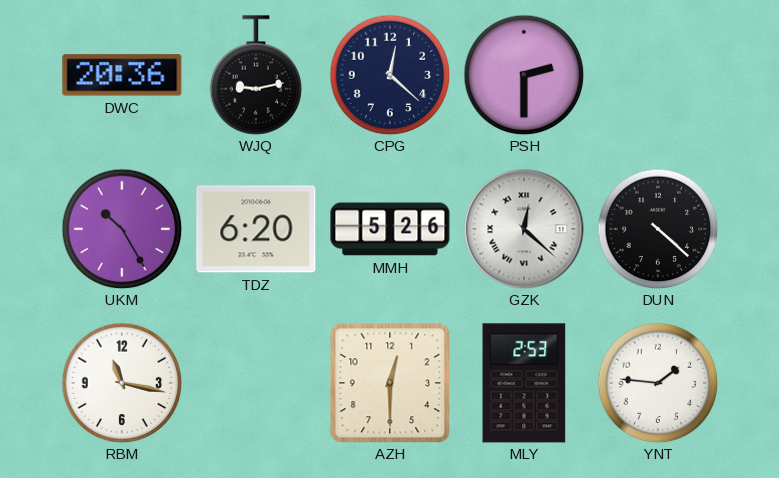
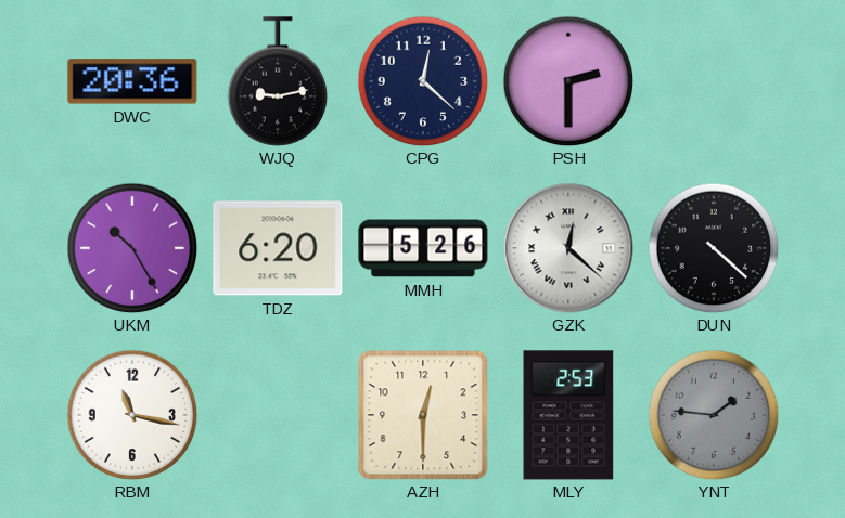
YNT dial: white -> grey (714, 415)
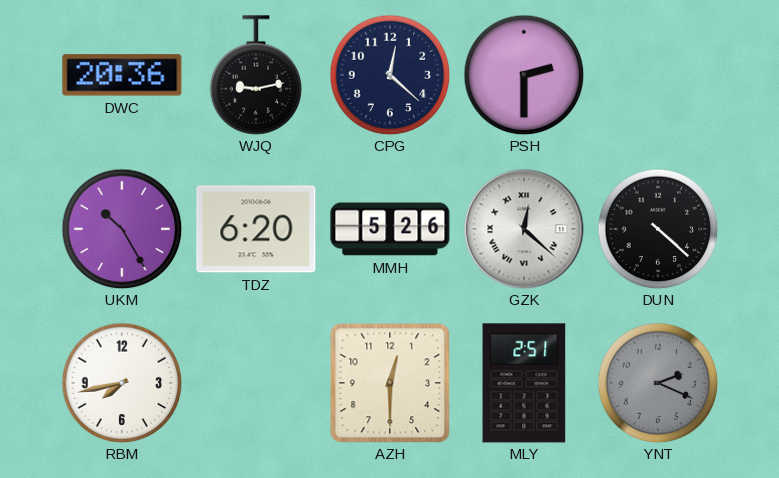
RBM: 11:17 -> 7:43 (122, 383)
MLY: 2:53 -> 2:51 (524, 383)
YNT: 1:46 -> 2:19 (658, 383)
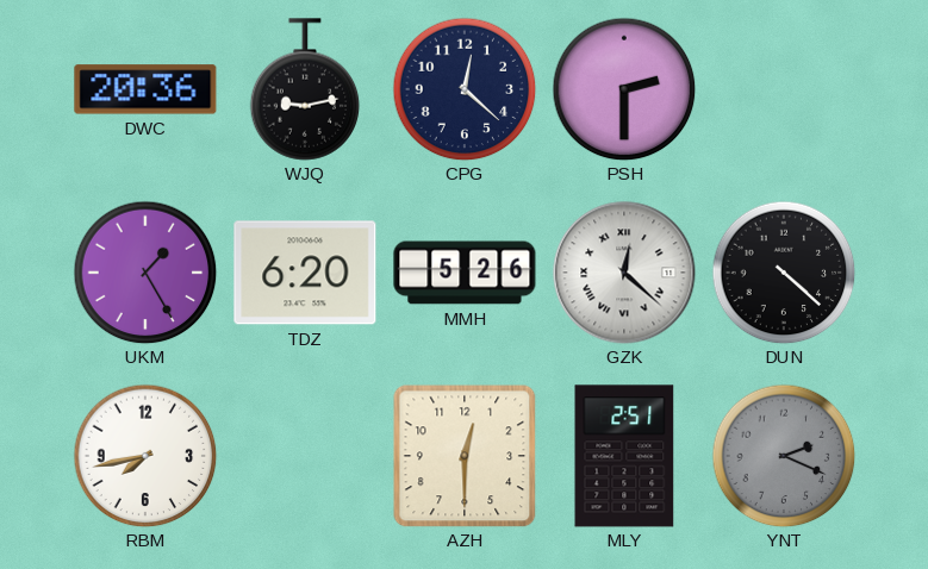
UKM: 10:25 -> 1:25 (145, 273)
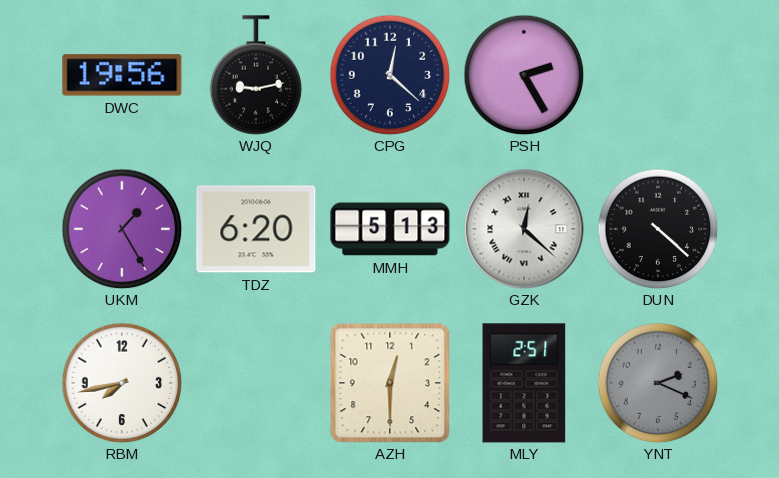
DWC: 20:36 -> 19:56 (122, 75)
PSH: 2:30 -> 2:25 (524, 75)
MMH: 5:26 -> 5:13 (390, 229)
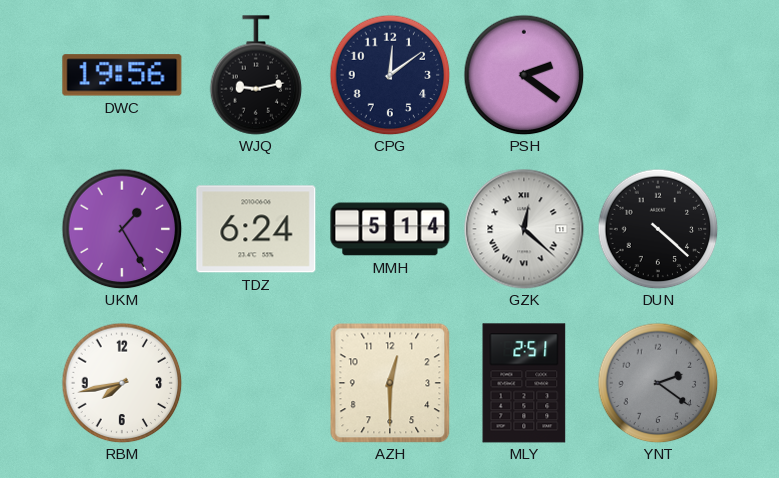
CPG: 12:22 -> 12:09 (390, 75)
PSH: 2:25 -> 2:21 (524, 75)
TDZ: 6:20 -> 6:24 (256, 229)
MMH: 5:13 -> 5:14 (390, 229)
YNT: 2:19 -> 2:21 (658, 383)
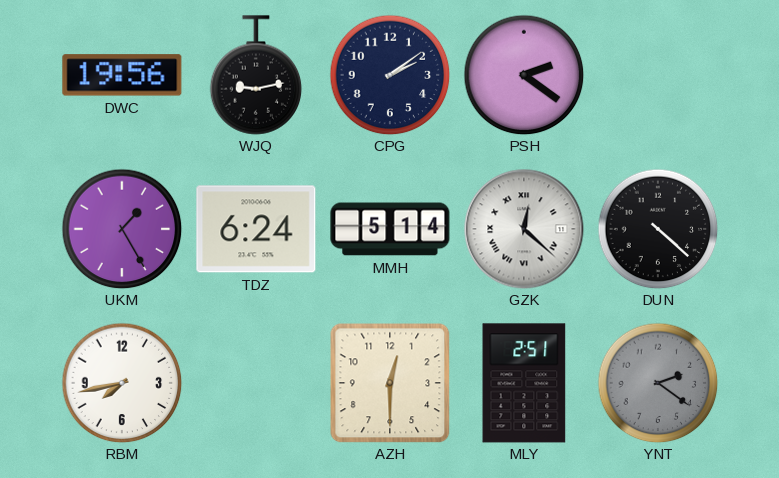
CPG: 12:09 -> 2:09 (390, 75)
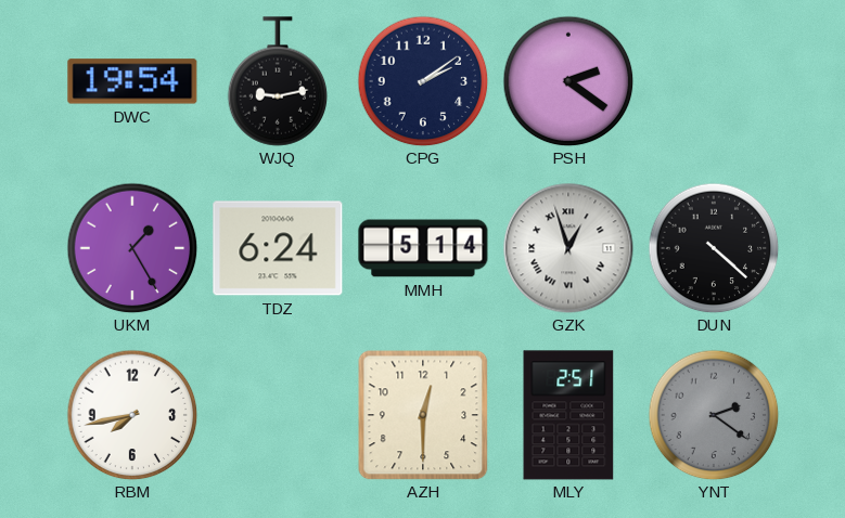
DWC: 19:56 -> 19:54 (132, 81)
GZK: 12:22 -> 12:57 (568, 248)
